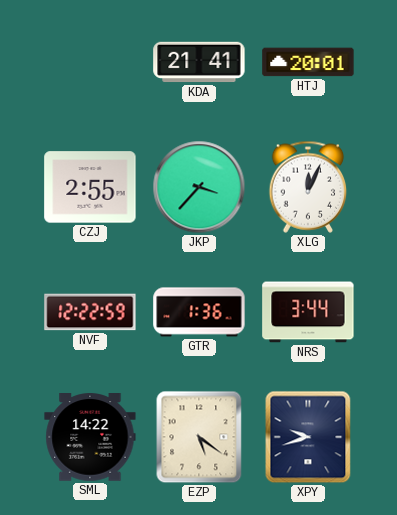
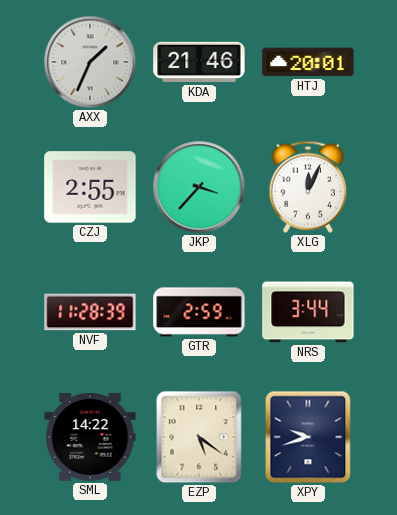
AXX: none -> 1:34 (90, 62)
KDA: 21:41 -> 21:46 (199, 62)
NVF: 12:22 -> 11:28 (90, 312)
GTR: 1:36 -> 2:59 (199, 312)
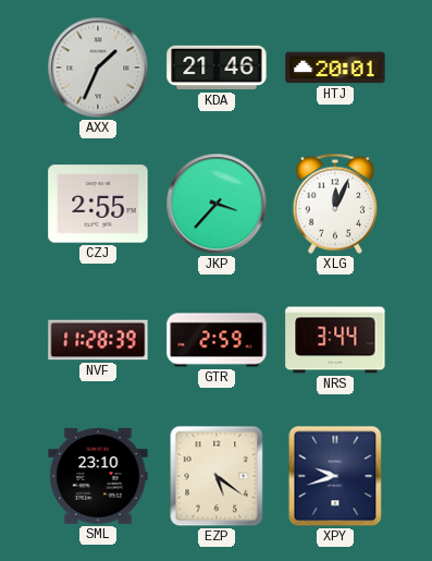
SML: 14:22 -> 23:10 (98, 476)
